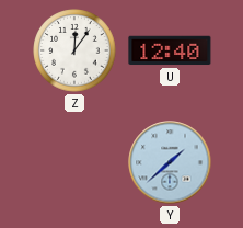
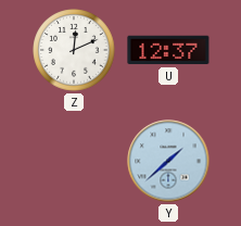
Z: 12:06 -> 12:11 (74, 50)
U: 12:40 -> 12:37 (168, 50)
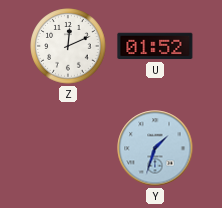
U: 12:37 -> 01:52 (155, 46)
Y: 1:38 -> 1:33 (155, 148)
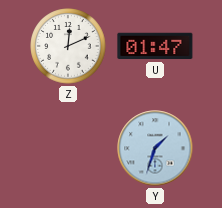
U: 01:52 -> 01:47 (155, 46)
